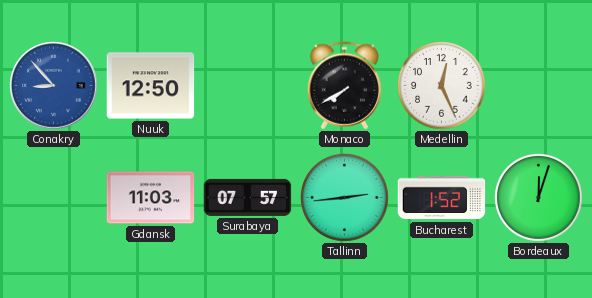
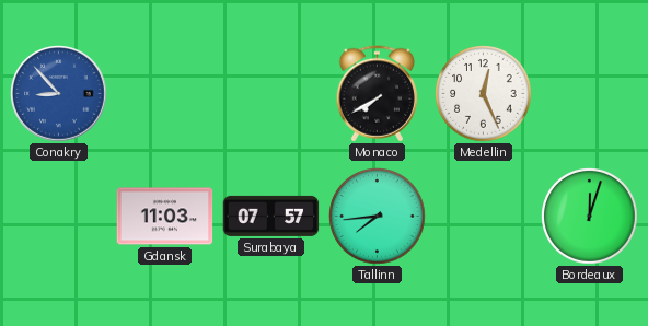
Nuuk: 12:50 -> none (151, 86)
Tallinn: 2:44 -> 7:44 (378, 217)
Bucharest: 1:52 -> none (442, 198)
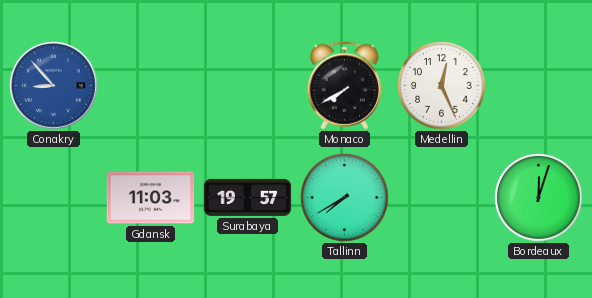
Surabaya: 07:57 -> 19:57 (248, 197)
Tallinn: 7:44 -> 7:40 (345, 198)
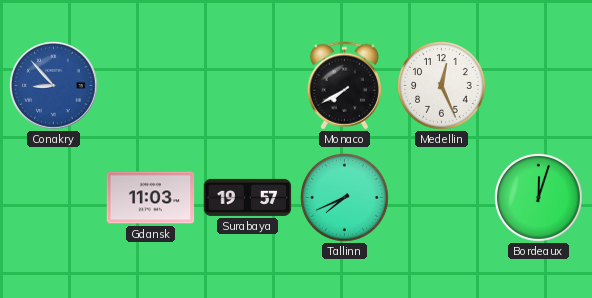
Tallinn: 7:40 -> 7:41 (345, 198)
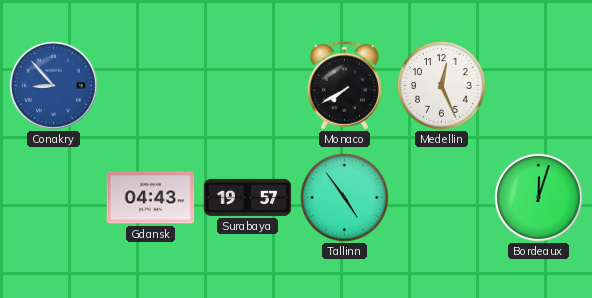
Gdansk: 11:03 -> 04:43 (151, 198)
Tallinn: 7:41 -> 4:54 (345, 198)
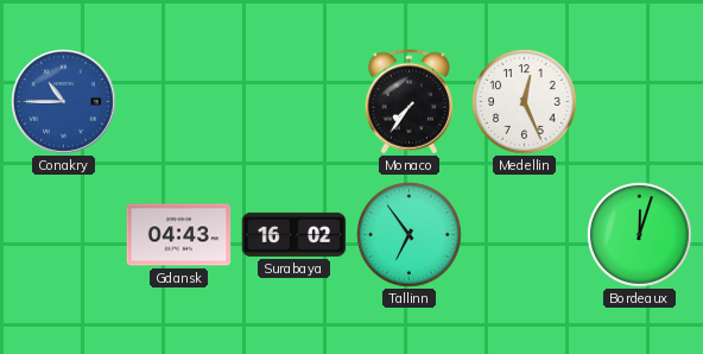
Conakry: 8:53 -> 10:45 (64, 102)
Monaco: 7:40 -> 7:36 (408, 102)
Surabaya: 19:57 -> 16:02 (294, 234)
Tallinn: 4:54 -> 6:54 (410, 235)
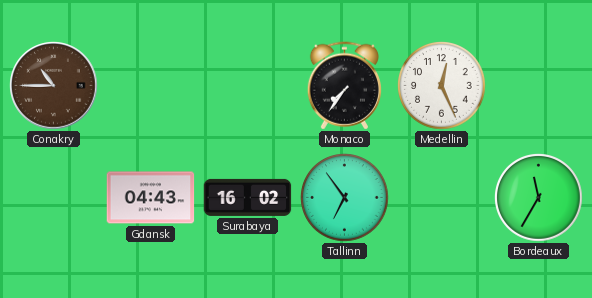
Conakry dial: blue -> brown (54, 86)
Bordeaux: 12:03 -> 11:35 (539, 198)
